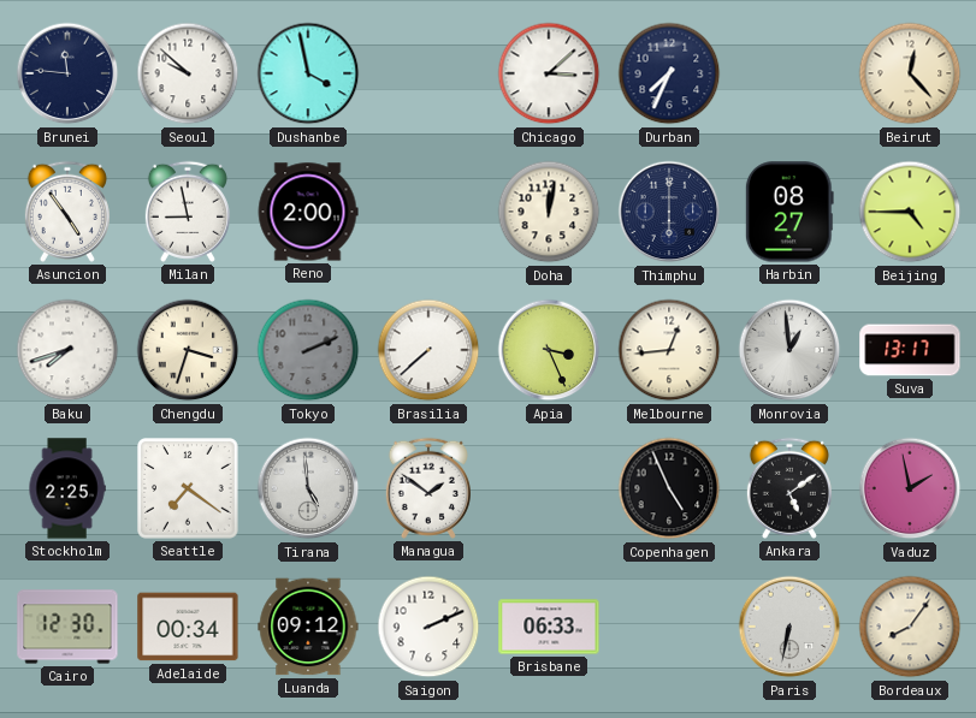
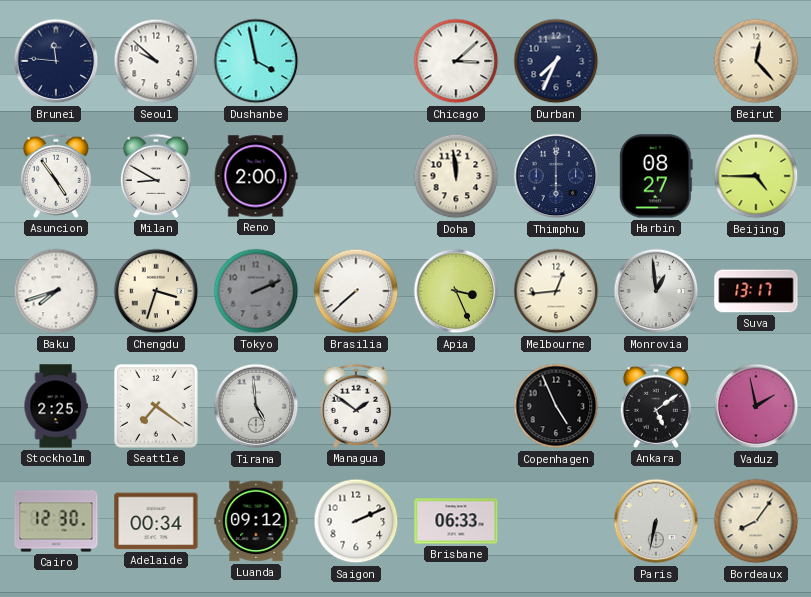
Milan: 8:58 -> 8:50 (156, 176)
Doha: 12:02 -> 11:59 (456, 176)
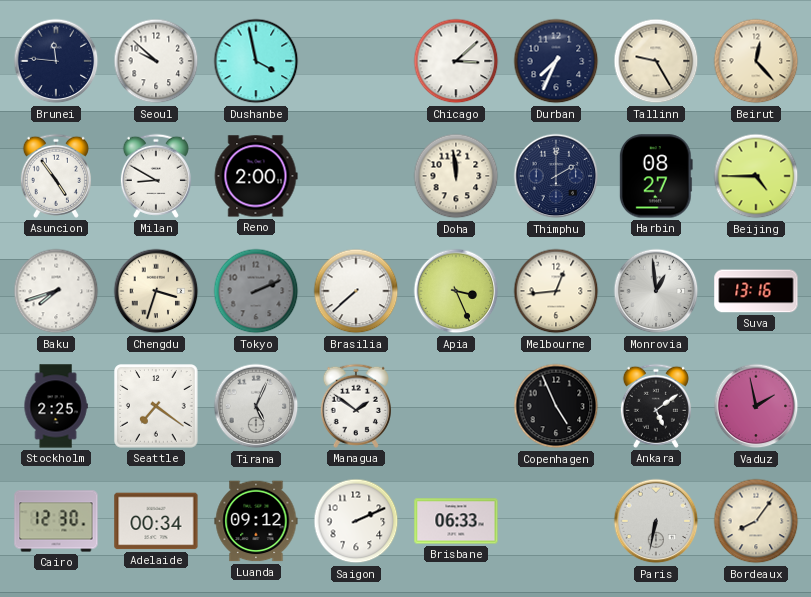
Tallinn: none -> 9:25 (656, 61)
Thimphu: 6:00 -> 2:00 (556, 176)
Suva: 13:17 -> 13:16 (756, 291)
Tirana: 4:59 -> 5:04 (256, 406)
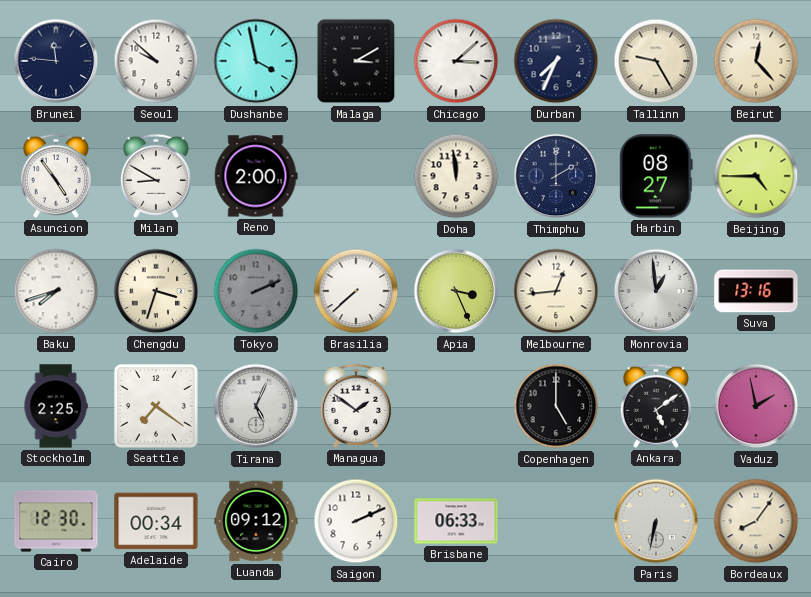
Malaga: none -> 3:10 (356, 61)
Copenhagen: 4:56 -> 5:00 (556, 406)
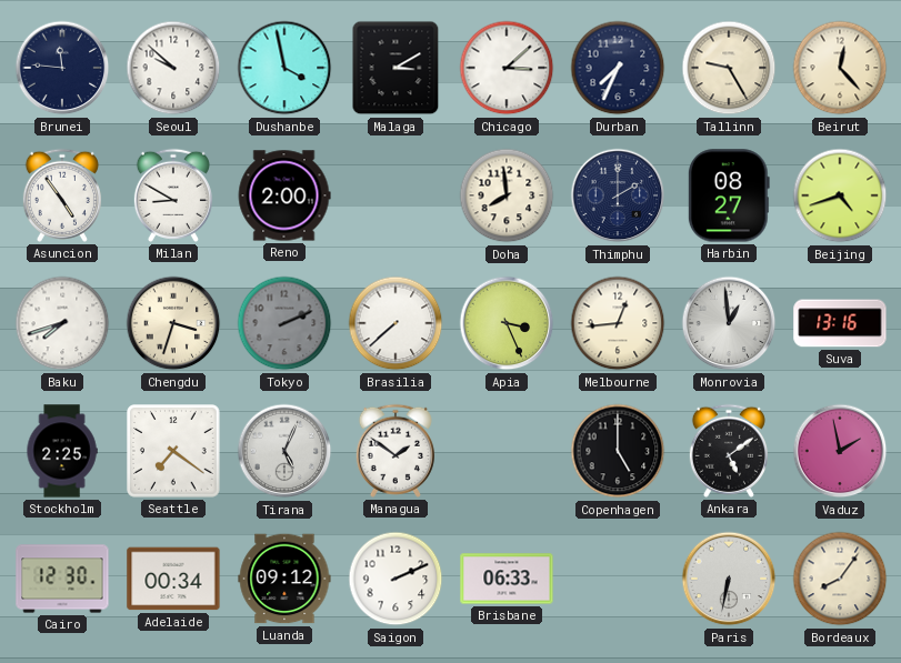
Doha: 11:59 -> 7:59 (507, 195)
Beijing: 4:45 -> 4:42 (840, 195)
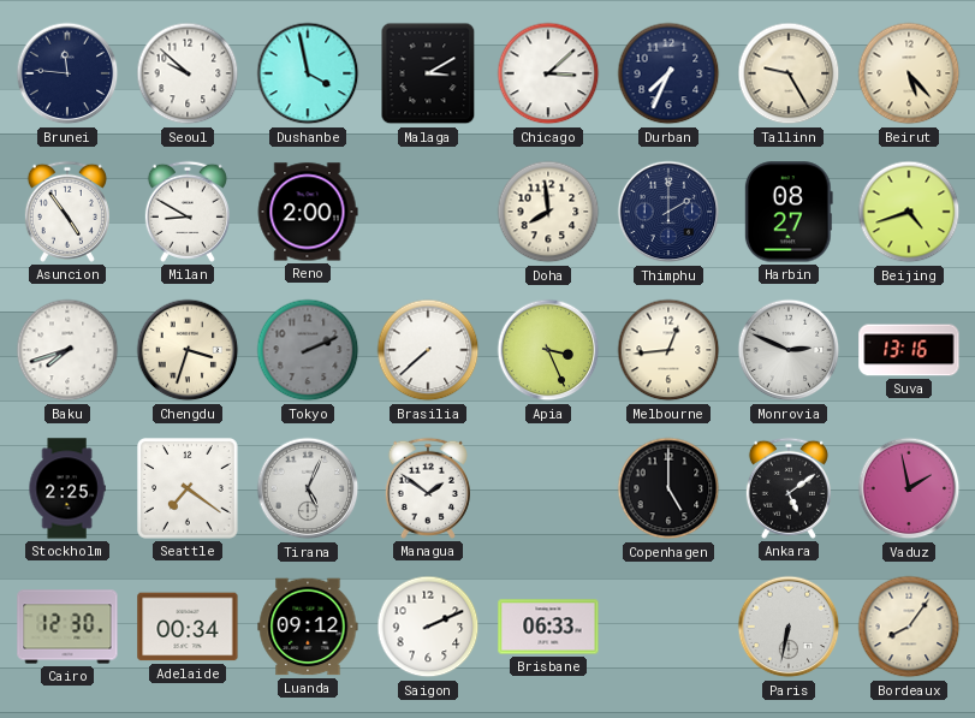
Beirut: 12:23 -> 5:23 (909, 73)
Monrovia: 12:59 -> 2:49 (789, 350)
